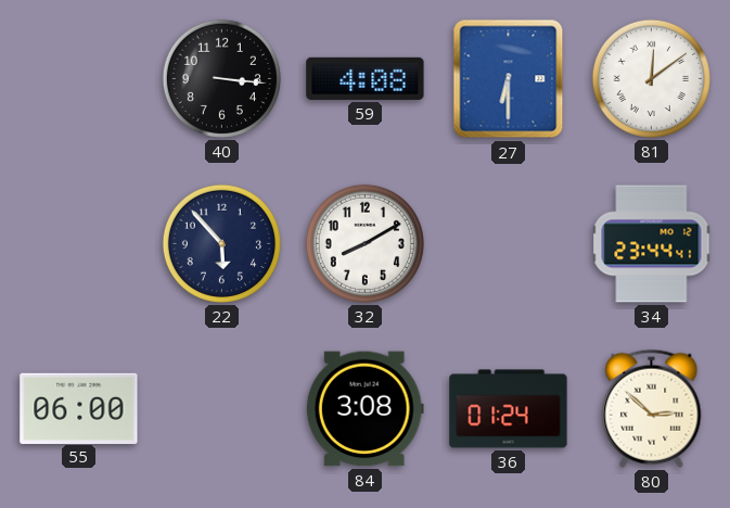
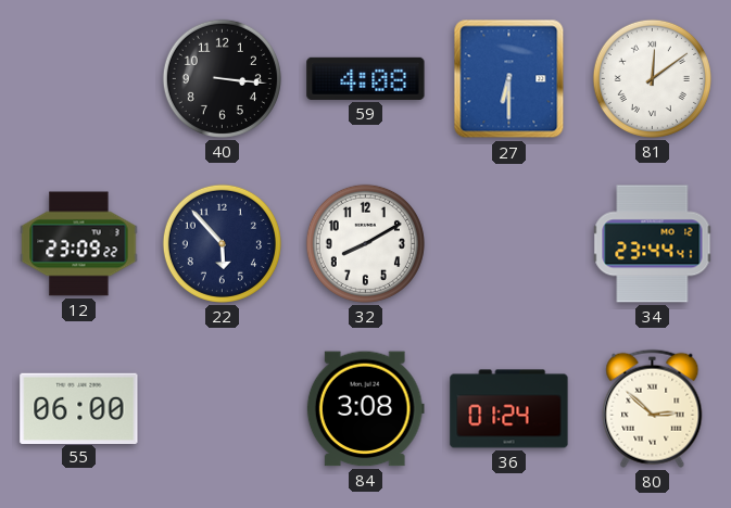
12: none -> 23:09 (79, 244)
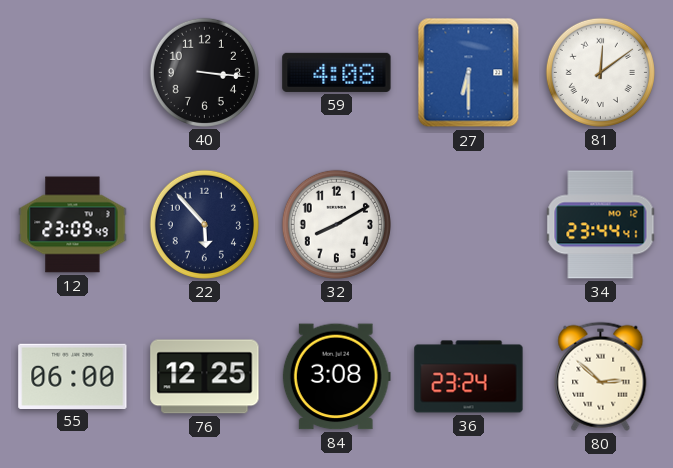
12: 23:09:22 -> 23:09:49 (73, 225)
76: none -> 12:25 (205, 377)
36: 01:24 -> 23:24 (469, 377)
